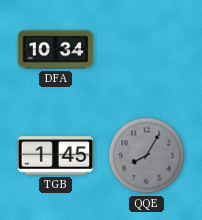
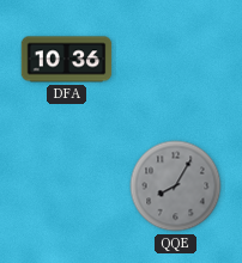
DFA: 10:34 -> 10:36 (67, 60)
TGB: 1:45 -> none (56, 156)
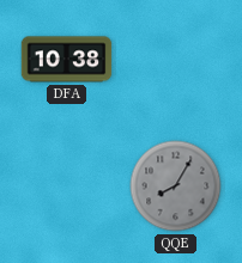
DFA: 10:36 -> 10:38 (67, 60)
